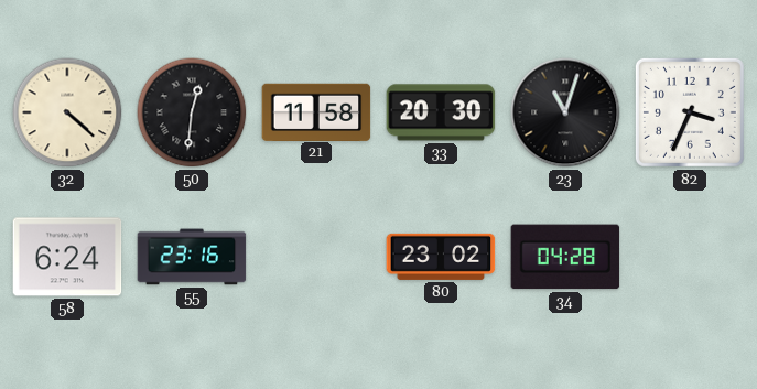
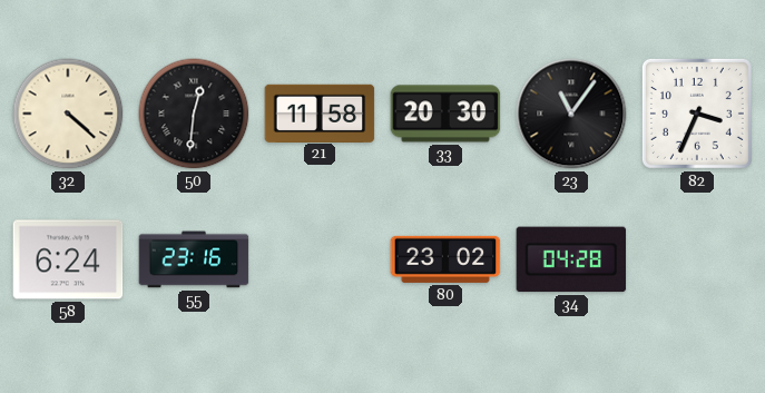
23: 11:03 -> 11:06 (571, 114)
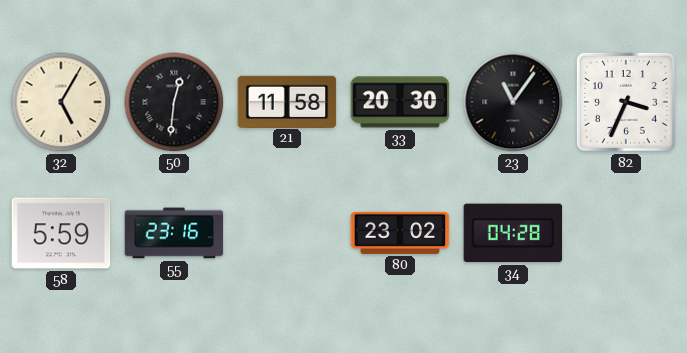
32: 4:22 -> 5:05 (61, 102)
58: 6:24 -> 5:59 (61, 233)
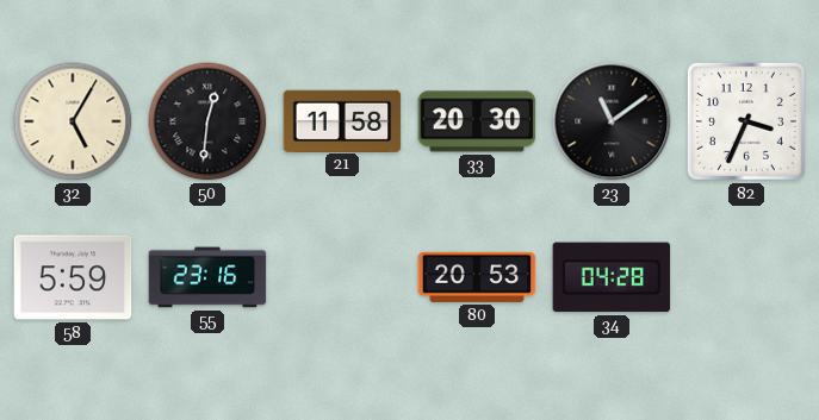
23: 11:06 -> 11:09 (612, 121)
80: 23:02 -> 20:53 (477, 277)
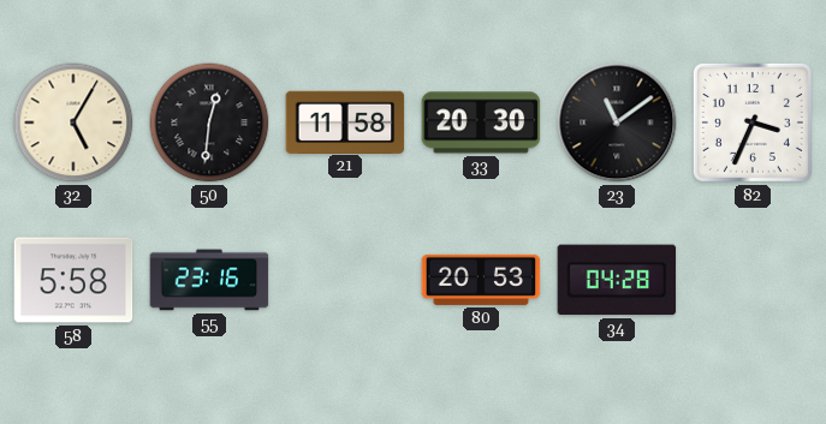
58: 5:59 -> 5:58 (73, 280)
